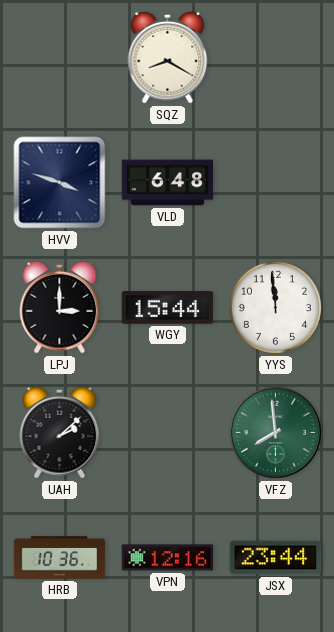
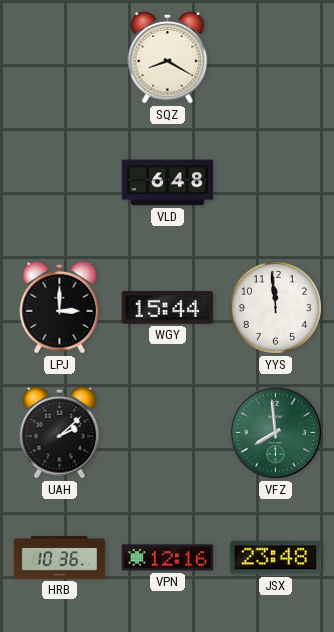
HVV: 3:48 -> none (60, 183)
JSX: 23:44 -> 23:48 (276, 558)
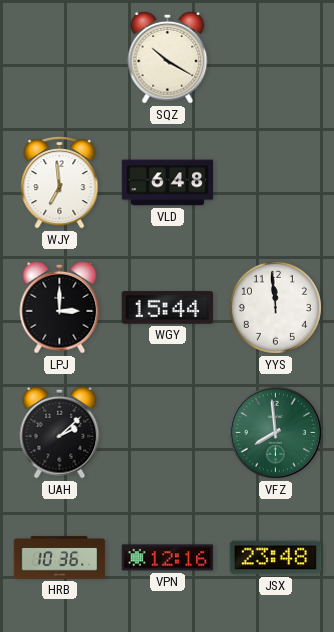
SQZ: 8:20 -> 10:20 (168, 57)
WJY: none -> 6:59 (60, 182)
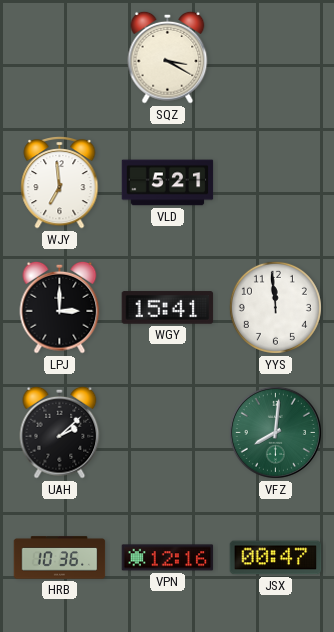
SQZ: 10:20 -> 3:20 (168, 57)
VLD: 6:48 -> 5:21 (168, 183)
WGY: 15:44 -> 15:41 (168, 308)
VFZ: 7:59 -> 8:01 (275, 432)
JSX: 23:48 -> 00:47 (276, 558)
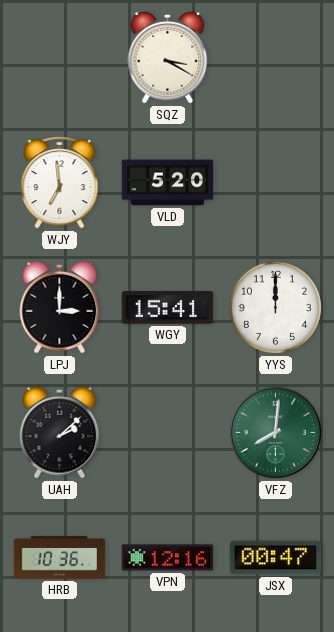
VLD: 5:21 -> 5:20 (168, 183)
YYS: 11:59 -> 12:00 (275, 307)
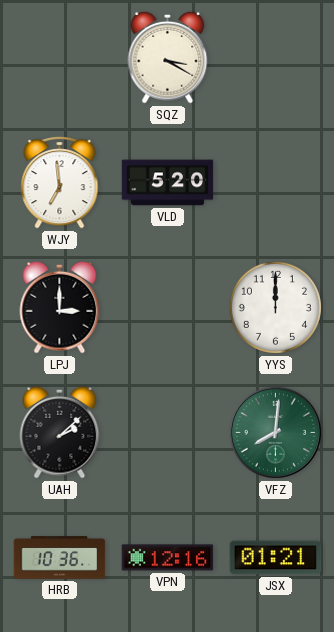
WGY: 15:41 -> none (168, 308)
JSX: 00:47 -> 01:21 (276, 558)
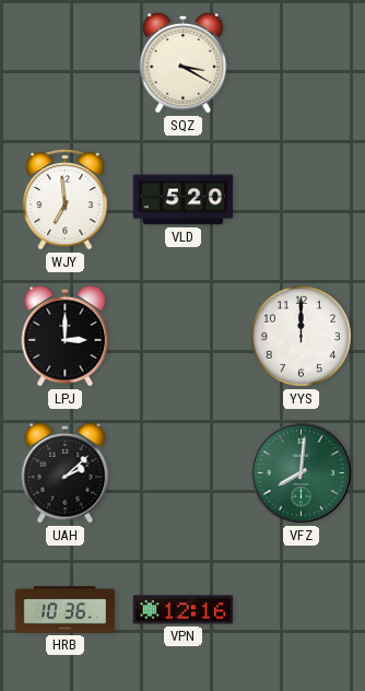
JSX: 01:21 -> none (276, 558)
